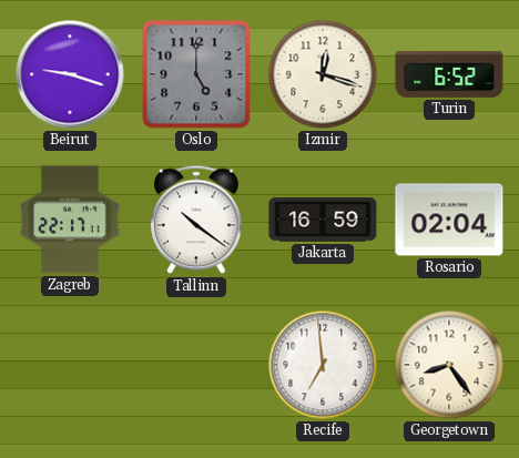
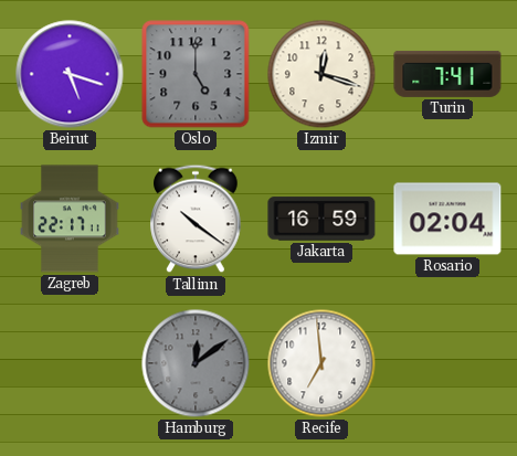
Beirut: 9:18 -> 5:18 (70, 74)
Turin: 6:52 -> 7:41 (447, 74)
Hamburg: none -> 12:09 (196, 363)
Georgetown: 8:24 -> none (449, 365)
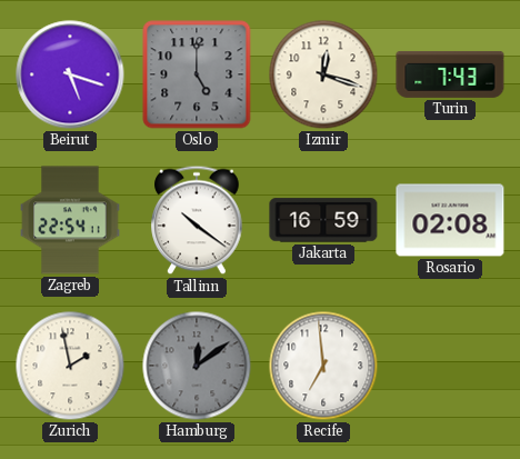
Turin: 7:41 -> 7:43 (450, 74)
Zagreb: 22:17 -> 22:54 (70, 220)
Rosario: 02:04 -> 02:08 (450, 220)
Zurich: none -> 1:58 (70, 366)
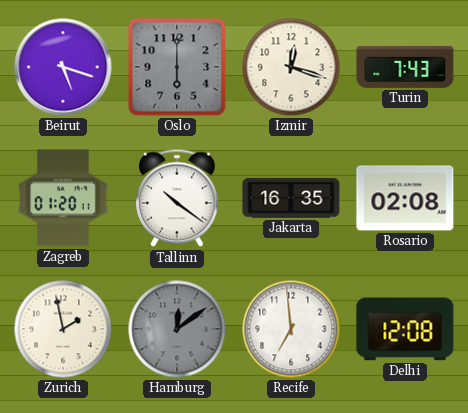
Oslo: 5:00 -> 6:00 (177, 67)
Zagreb: 22:54 -> 01:20 (63, 198)
Jakarta: 16:59 -> 16:35 (291, 198)
Delhi: none -> 12:08 (405, 329)
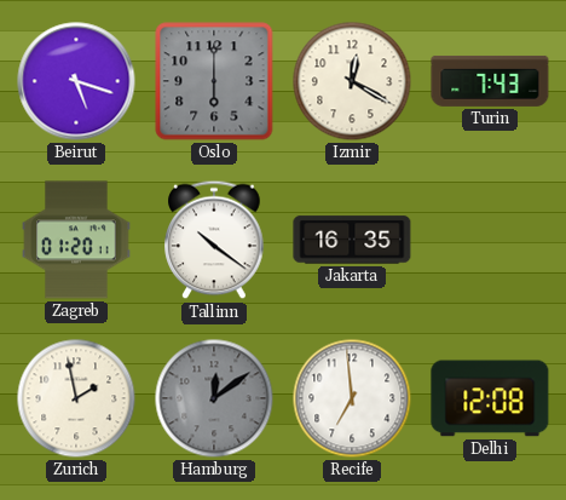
Izmir: 12:18 -> 12:20 (352, 81)
Rosario: 02:08 -> none (405, 198)
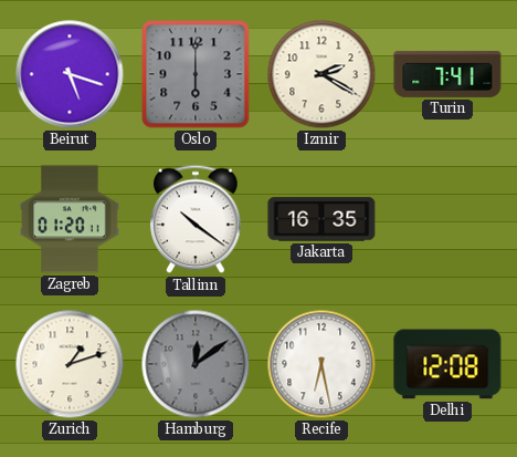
Izmir: 12:20 -> 2:20 (321, 74)
Turin: 7:43 -> 7:41 (447, 74)
Zurich: 1:58 -> 1:12 (70, 364)
Recife: 6:59 -> 6:28 (321, 364)
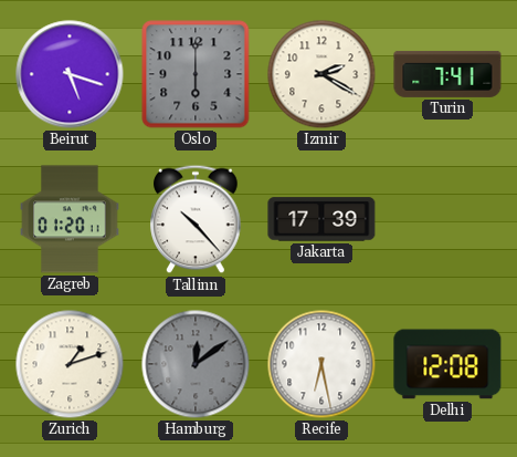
Tallinn: 10:21 -> 10:23 (196, 219)
Jakarta: 16:35 -> 17:39 (321, 219)
